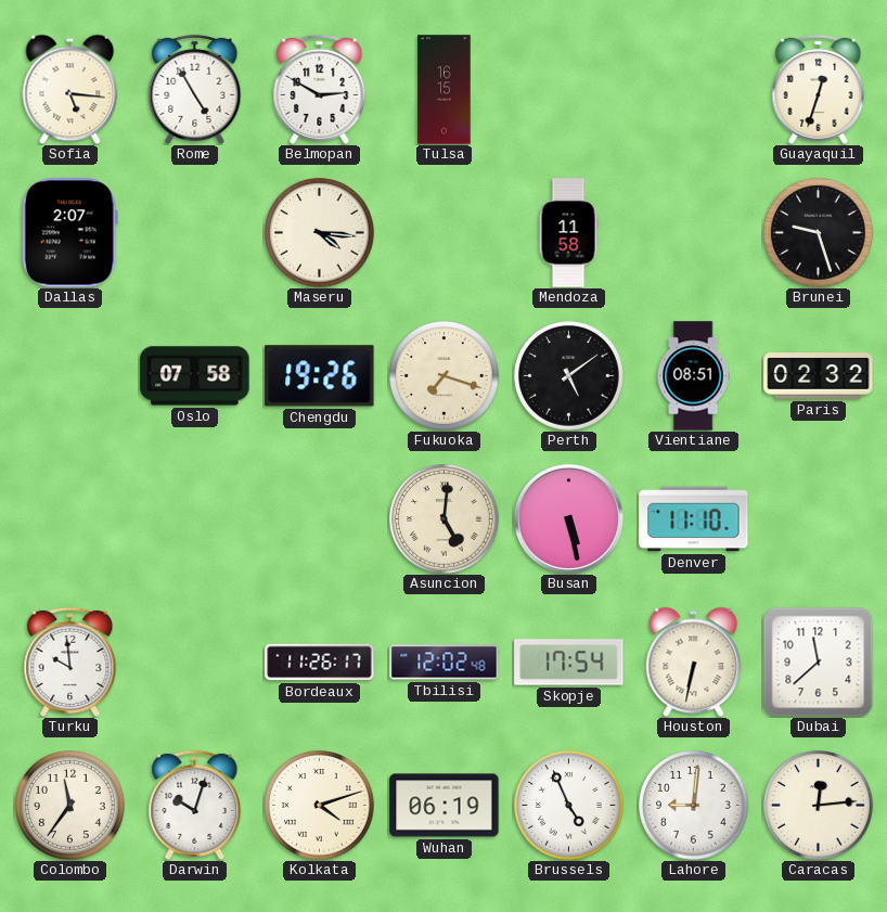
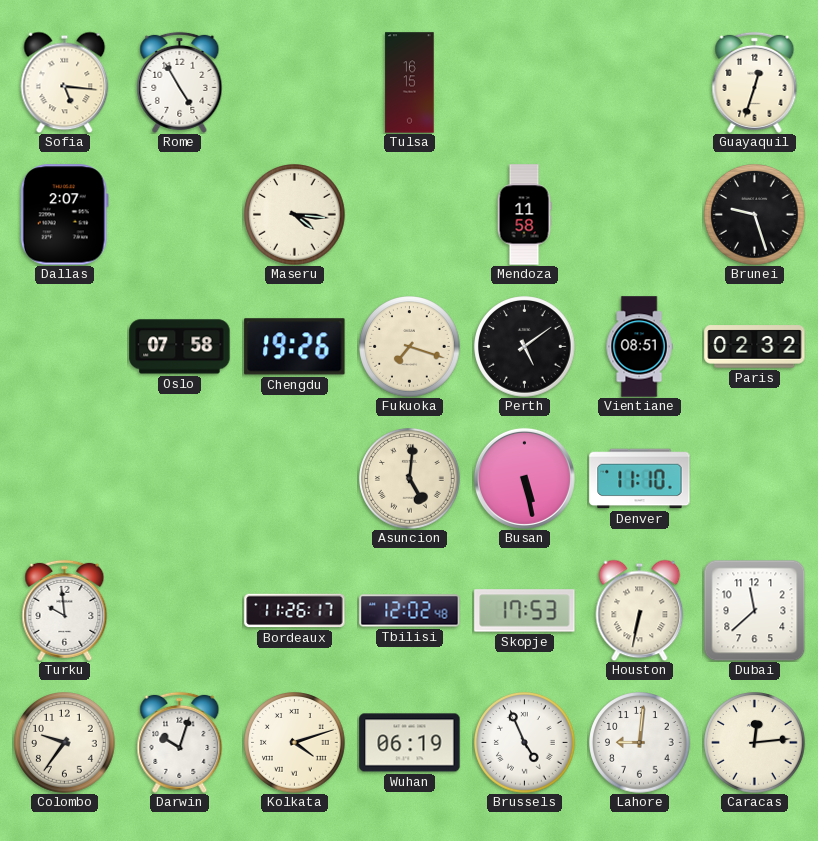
Belmopan: 2:50 -> none (320, 89)
Skopje: 17:54 -> 17:53 (525, 611)
Colombo: 11:36 -> 9:36 (65, 743)
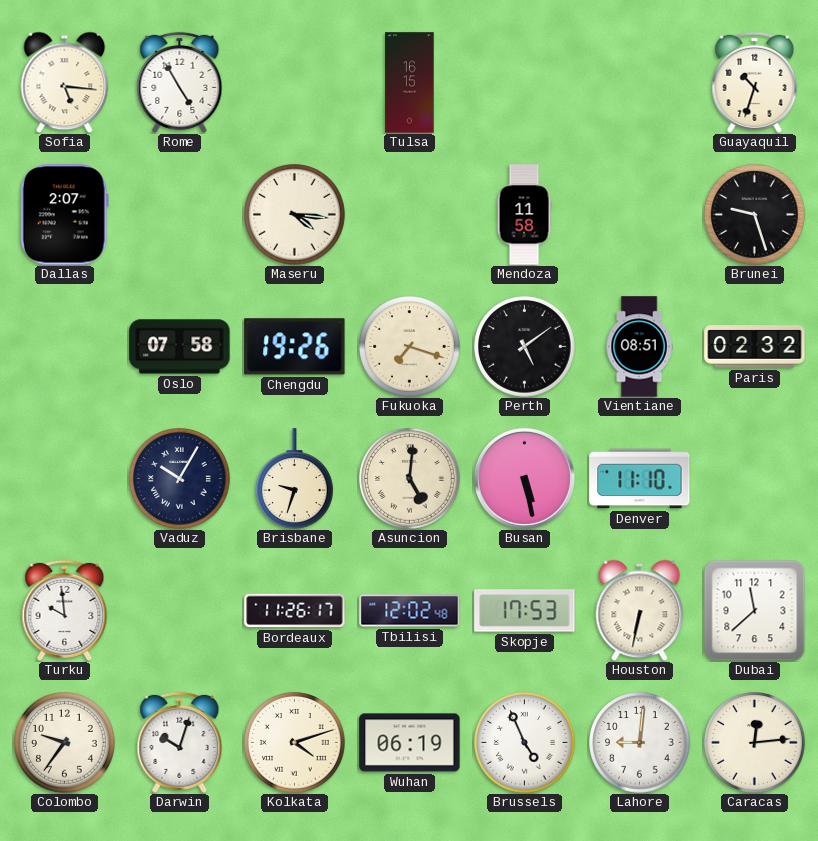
Guayaquil: 12:33 -> 10:33 (755, 82)
Vaduz: none -> 10:05 (180, 479)
Brisbane: none -> 9:33 (295, 479)
